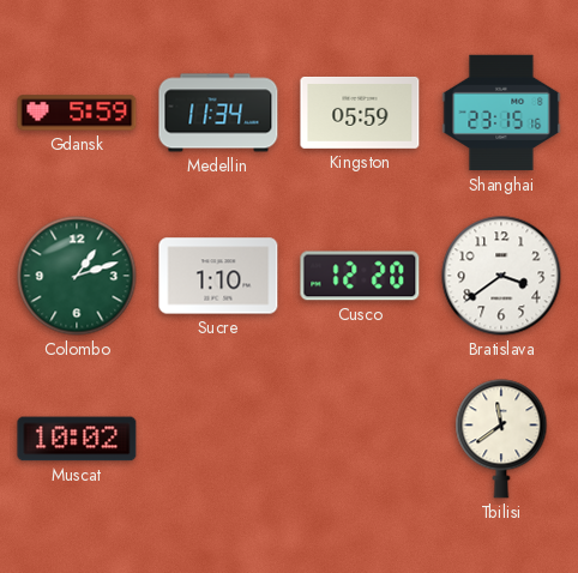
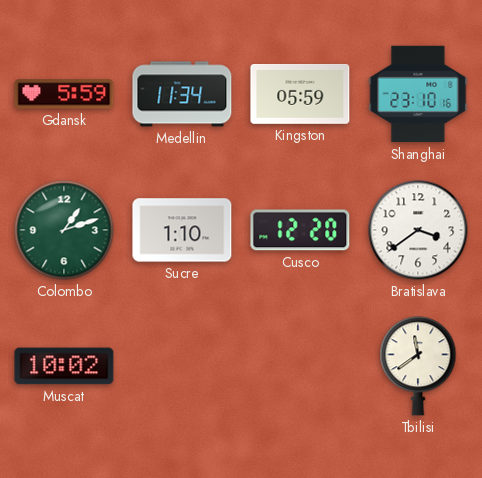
Shanghai: 23:15 -> 23:10 (418, 94)
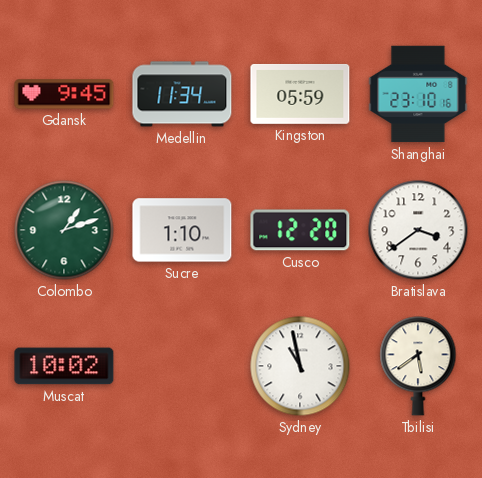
Gdansk: 5:59 -> 9:45 (64, 94)
Sydney: none -> 10:58 (300, 366)
Tbilisi: 11:39 -> 5:39 (418, 366)
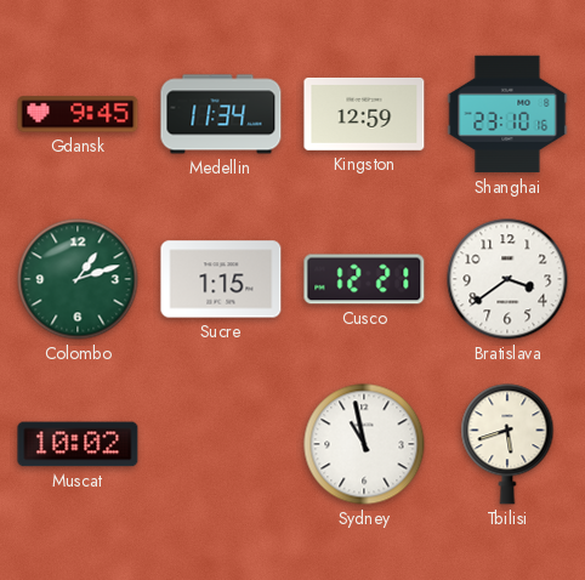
Kingston: 05:59 -> 12:59 (364, 114)
Sucre: 1:10 -> 1:15 (221, 279)
Cusco: 12:20 -> 12:21 (364, 279)
Tbilisi: 5:39 -> 5:42 (507, 444)
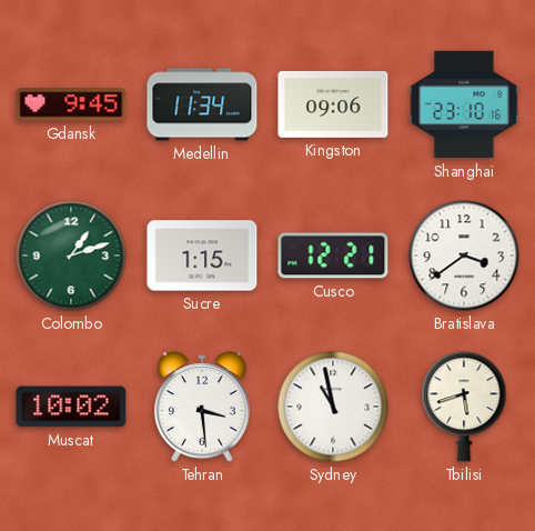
Kingston: 12:59 -> 09:06 (333, 104)
Tehran: none -> 3:29 (202, 407)
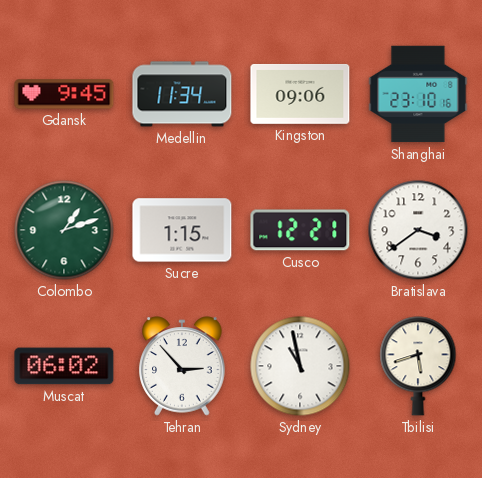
Muscat: 10:02 -> 06:02 (64, 366)
Tehran: 3:29 -> 2:53 (182, 366)
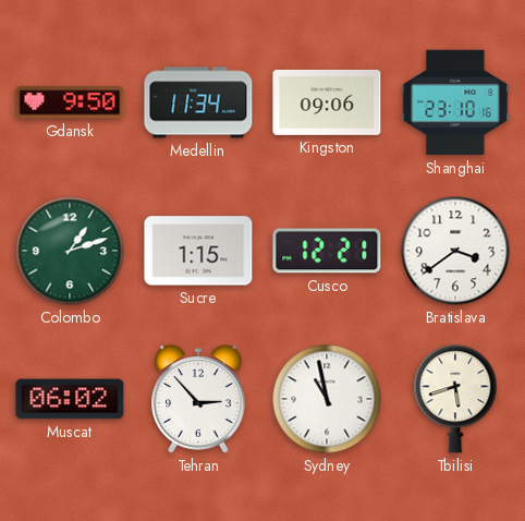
Gdansk: 9:45 -> 9:50 (70, 102)
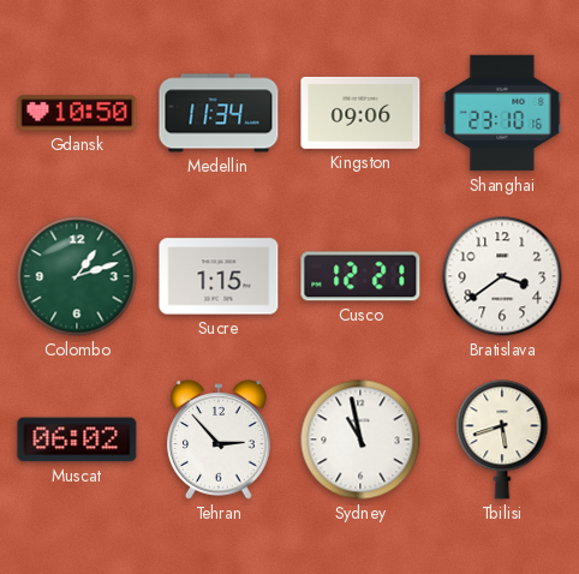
Gdansk: 9:50 -> 10:50 (77, 113)
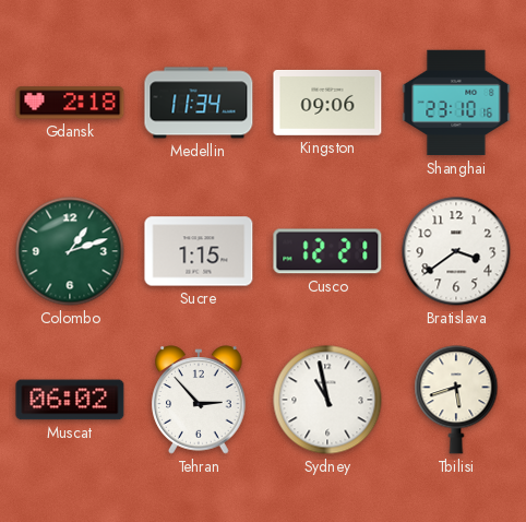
Gdansk: 10:50 -> 2:18 (70, 103)
